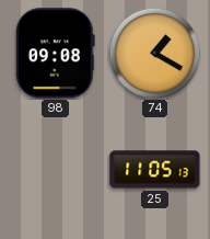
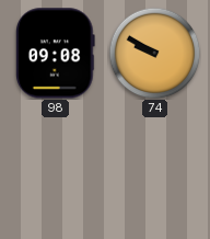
74: 1:20 -> 9:50 (154, 53)
25: 11:05 -> none (155, 170)
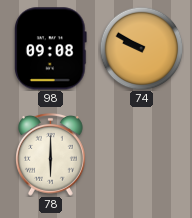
78: none -> 6:00 (51, 154)
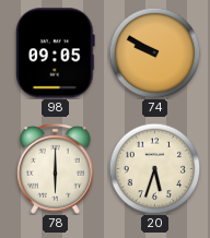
98: 09:08 -> 09:05 (56, 53)
20: none -> 5:33 (154, 168)
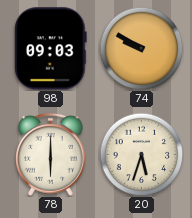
98: 09:05 -> 09:03 (51, 49)
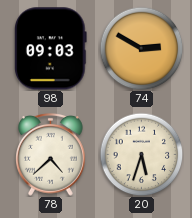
74: 9:50 -> 2:50 (141, 48)
78: 6:00 -> 4:38 (51, 154)
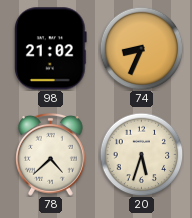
98: 09:03 -> 21:02 (51, 49)
74: 2:50 -> 8:34 (141, 48)
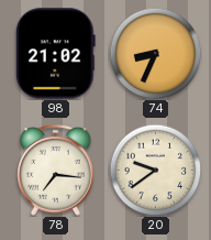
78: 4:38 -> 7:16 (56, 170)
20: 5:33 -> 9:39 (155, 170)
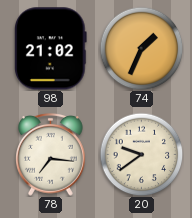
74: 8:34 -> 1:34 (141, 48)
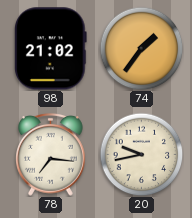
74: 1:34 -> 1:36 (141, 48)
20: 9:39 -> 9:43 (141, 154)
